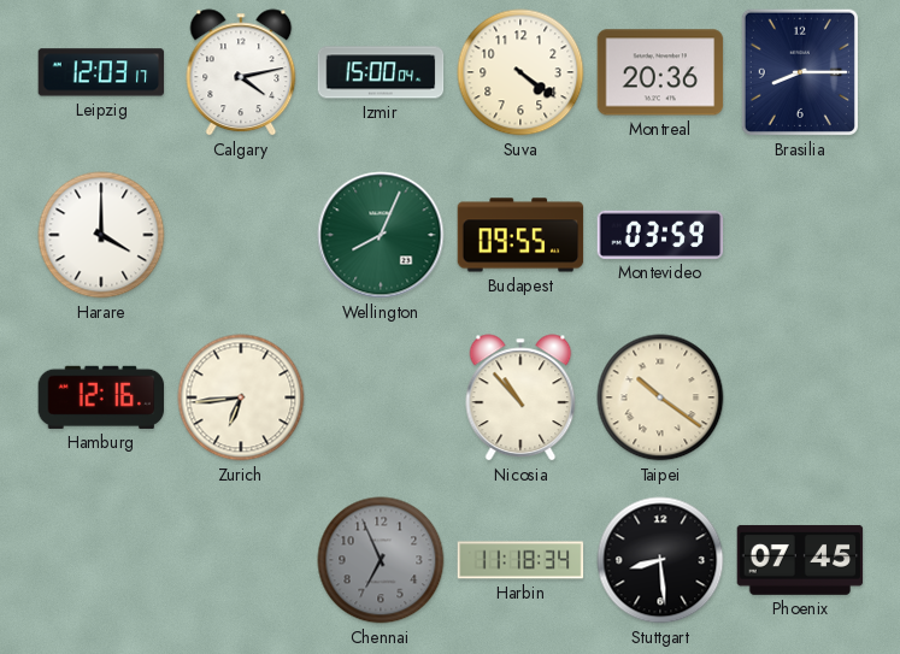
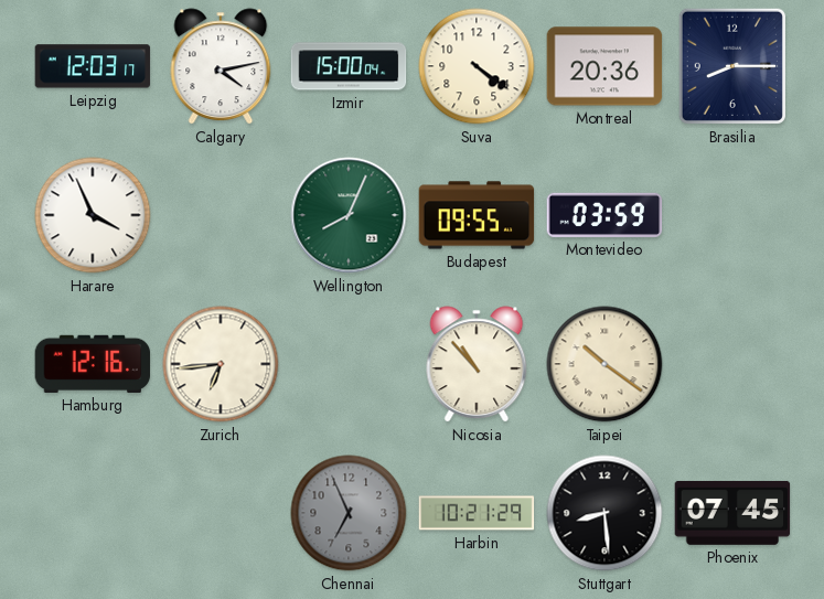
Harare: 4:00 -> 3:56 (93, 215)
Harbin: 11:18 -> 10:21 (477, 513)
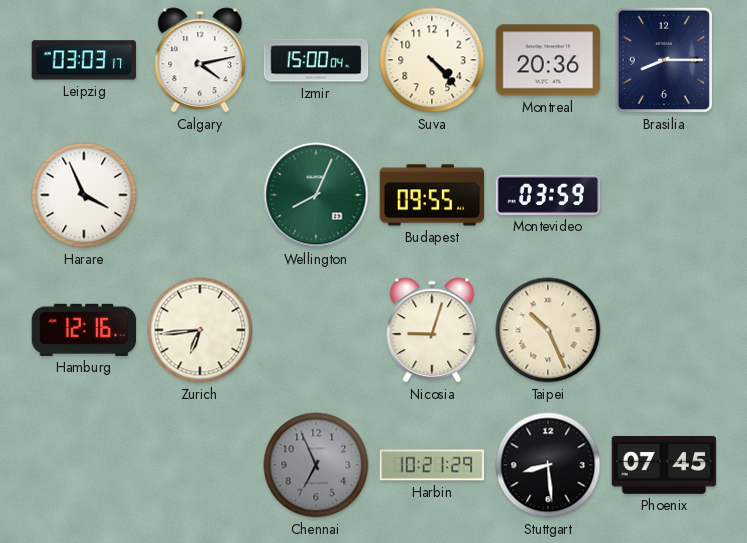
Leipzig: 12:03 -> 03:03 (84, 60)
Suva: 4:21 -> 4:23 (432, 60)
Nicosia: 10:53 -> 9:03 (432, 330)
Taipei: 10:21 -> 10:26 (548, 330)
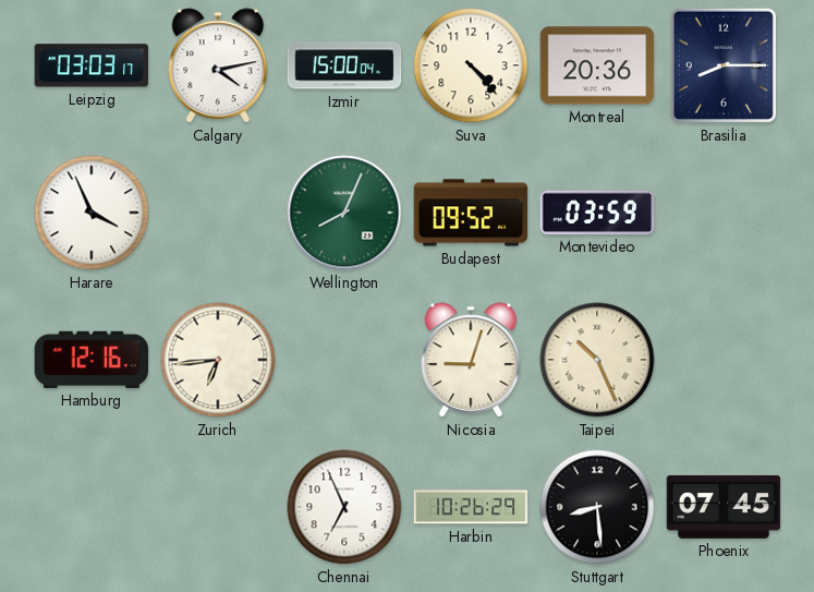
Budapest: 09:55 -> 09:52 (471, 213)
Chennai dial: grey -> white (344, 507)
Harbin: 10:21 -> 10:26 (471, 507)
